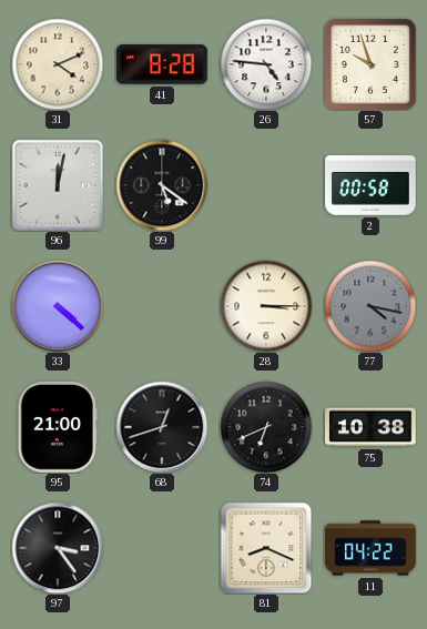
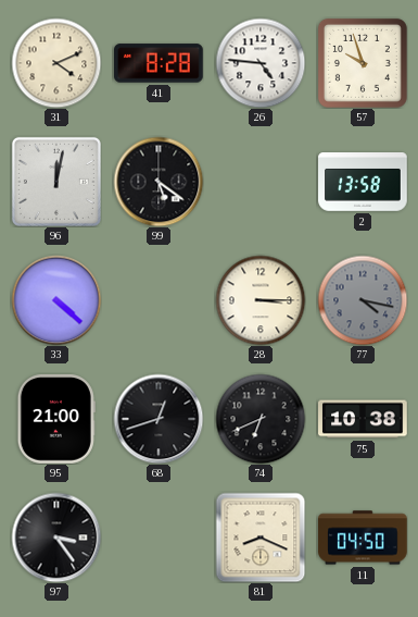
2: 00:58 -> 13:58 (363, 183)
11: 04:22 -> 04:50 (363, 538)
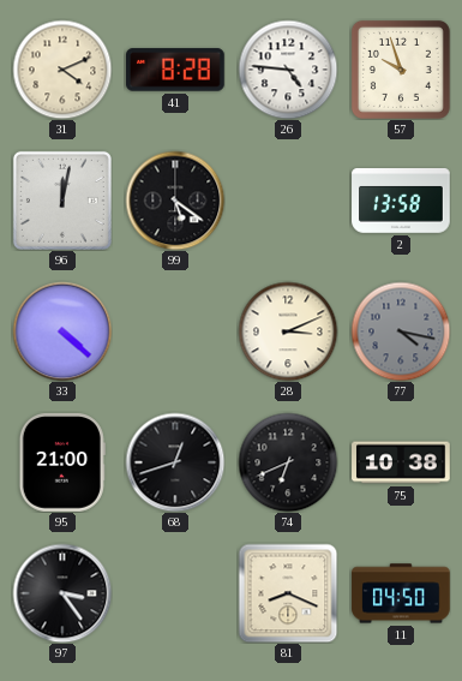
28: 3:15 -> 3:11 (288, 331)
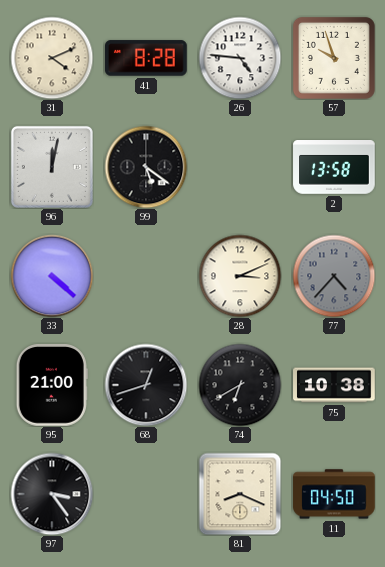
77: 4:17 -> 4:37 (334, 276)
74: 6:41 -> 6:40 (240, 385)
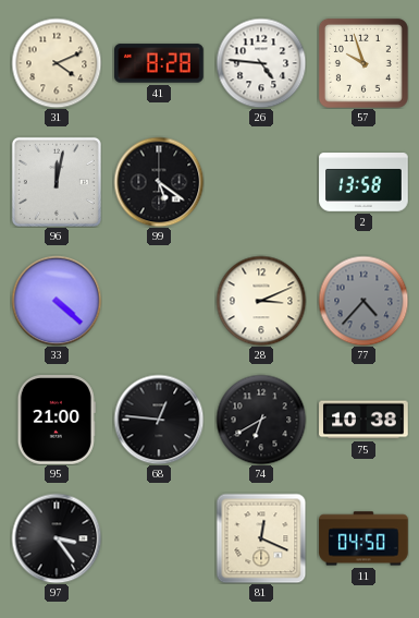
68: 12:42 -> 12:46 (159, 420)
81: 8:19 -> 12:19 (261, 538)
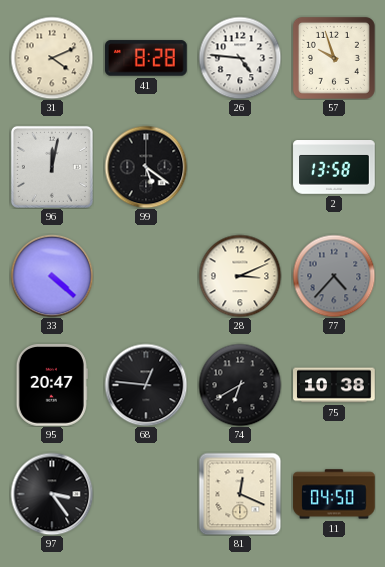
95: 21:00 -> 20:47 (52, 385)
